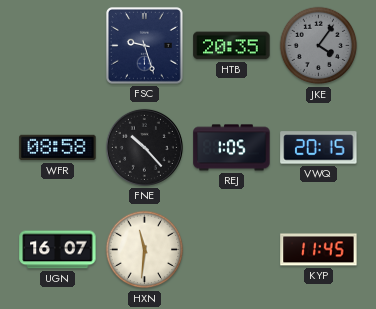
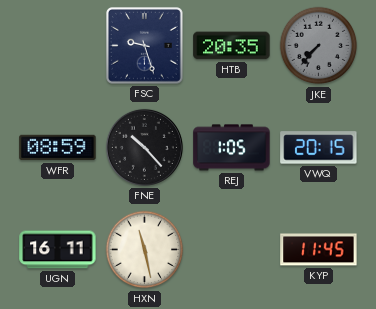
JKE: 4:06 -> 7:37 (319, 46)
WFR: 08:58 -> 08:59 (58, 148)
UGN: 16:07 -> 16:11 (58, 250)
HXN: 11:31 -> 11:28 (145, 250)
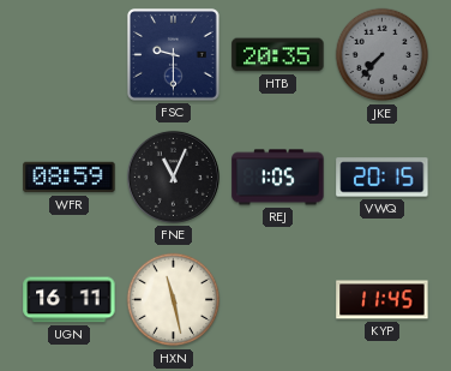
FSC: 9:27 -> 9:30 (174, 55)
FNE: 10:23 -> 11:04 (173, 176)
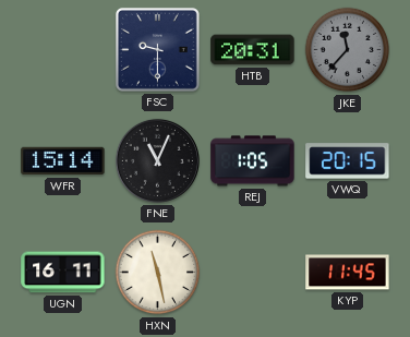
HTB: 20:35 -> 20:31 (253, 50)
JKE: 7:37 -> 11:37 (348, 50)
WFR: 08:59 -> 15:14 (63, 161)
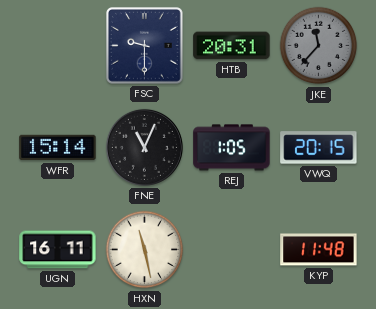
KYP: 11:45 -> 11:48 (319, 250)
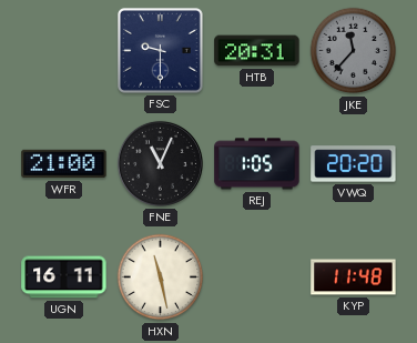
WFR: 15:14 -> 21:00 (64, 164)
VWQ: 20:15 -> 20:20 (354, 164)
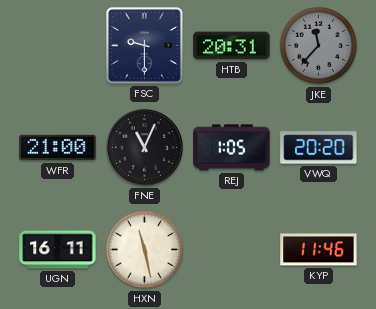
KYP: 11:48 -> 11:46 (319, 250)
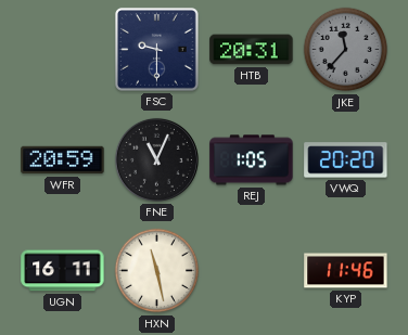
WFR: 21:00 -> 20:59 (63, 160)
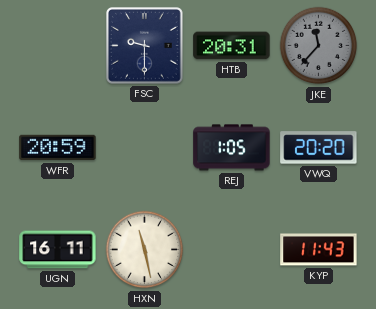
FNE: 11:04 -> none (156, 159)
KYP: 11:46 -> 11:43 (319, 250)
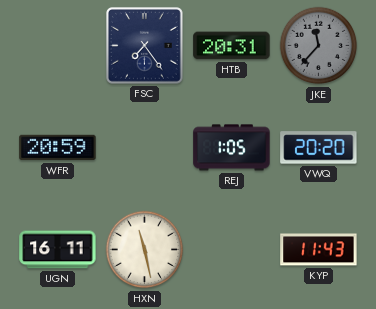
FSC: 9:30 -> 7:24 (145, 46)
